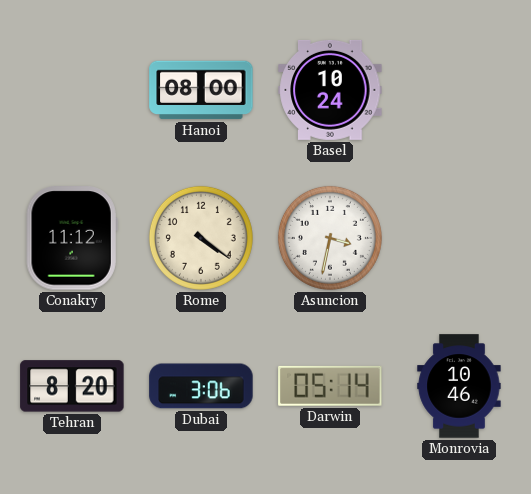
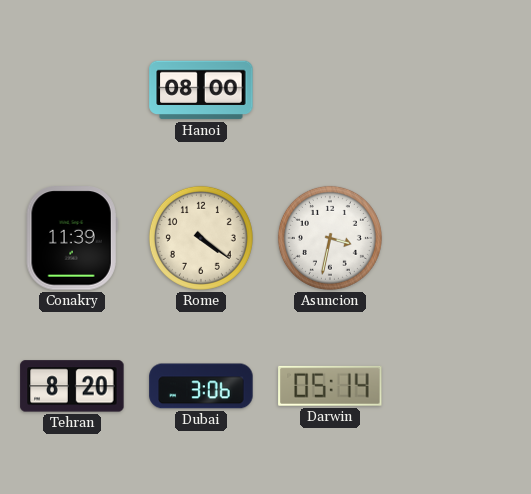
Basel: 10:24 -> none (330, 90)
Conakry: 11:12 -> 11:39 (72, 238)
Monrovia: 10:46 -> none (459, 386)
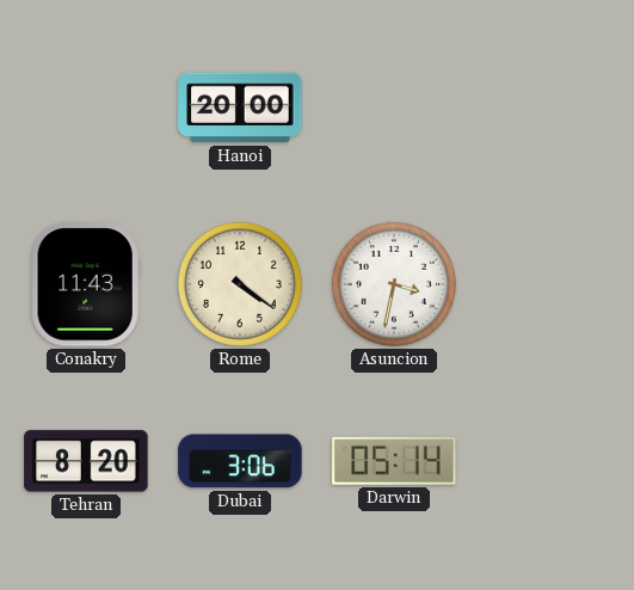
Hanoi: 08:00 -> 20:00 (240, 107)
Conakry: 11:39 -> 11:43 (86, 284)
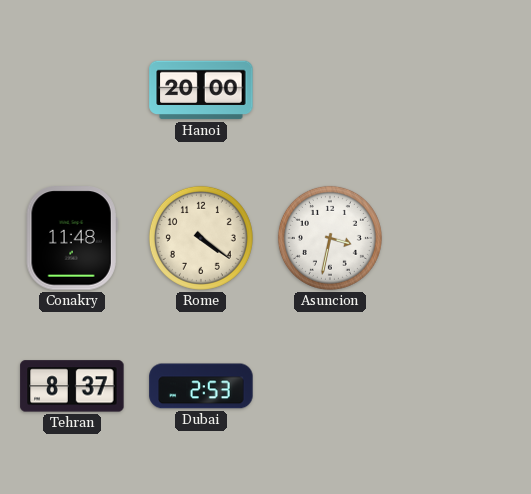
Conakry: 11:43 -> 11:48 (72, 238)
Tehran: 8:20 -> 8:37 (72, 386)
Dubai: 3:06 -> 2:53 (201, 386)
Darwin: 05:14 -> none (394, 461)
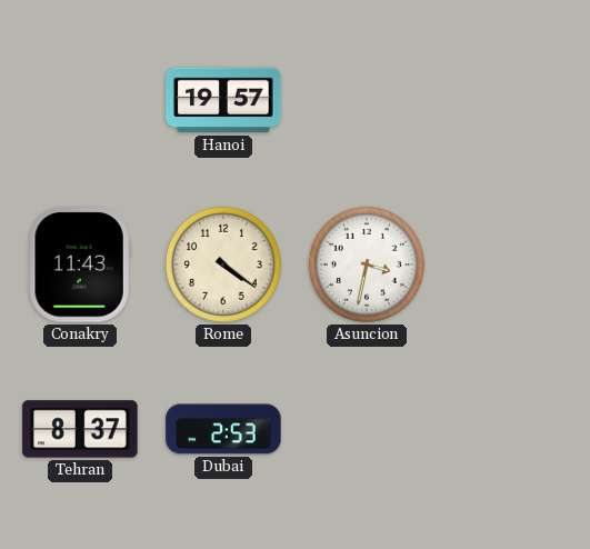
Hanoi: 20:00 -> 19:57 (223, 100)
Conakry: 11:48 -> 11:43 (80, 264)
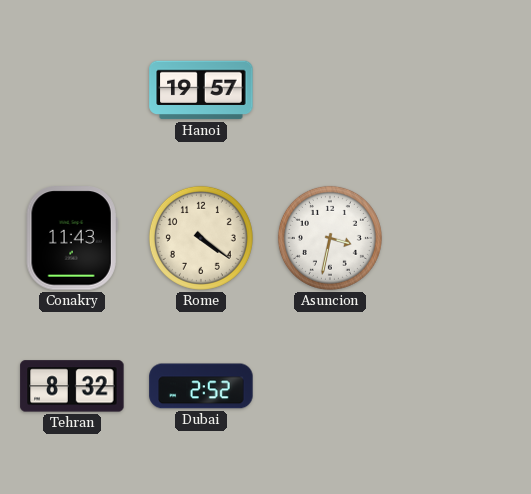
Tehran: 8:37 -> 8:32 (72, 386)
Dubai: 2:53 -> 2:52 (201, 386)
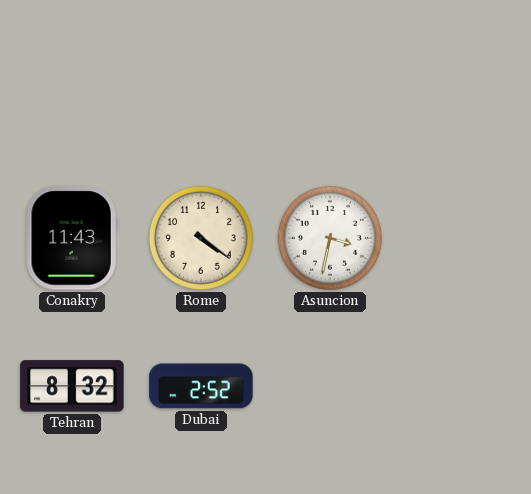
Hanoi: 19:57 -> none (201, 90)
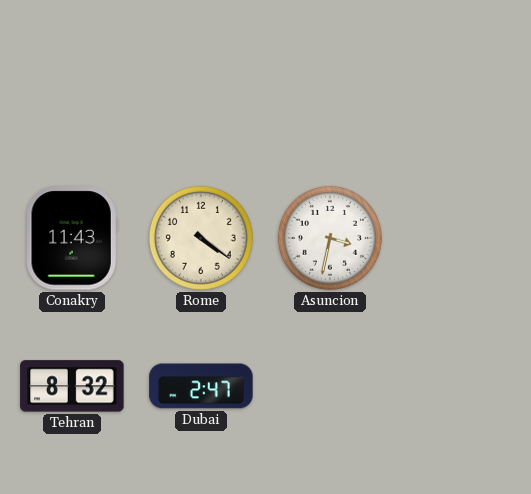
Dubai: 2:52 -> 2:47 (201, 386)
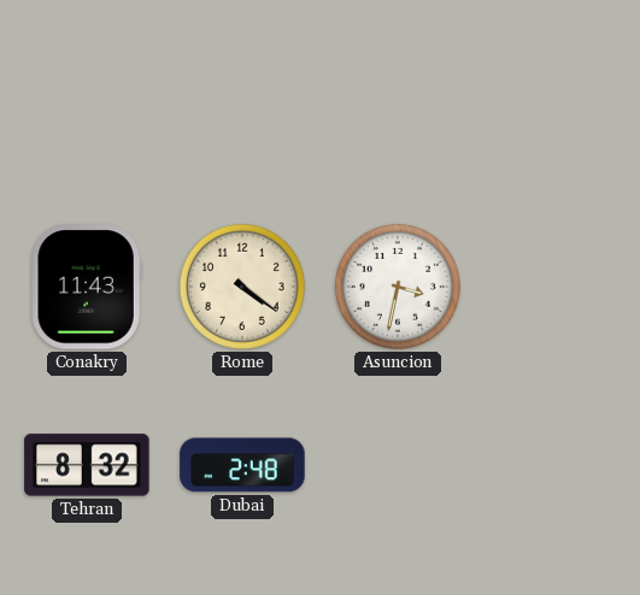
Dubai: 2:47 -> 2:48 (242, 465)
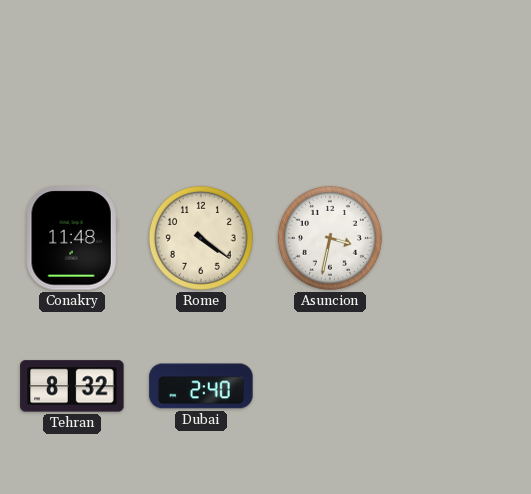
Conakry: 11:43 -> 11:48 (72, 238)
Dubai: 2:48 -> 2:40 (201, 386)
